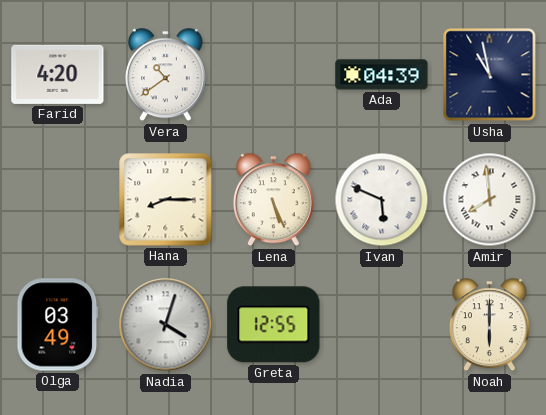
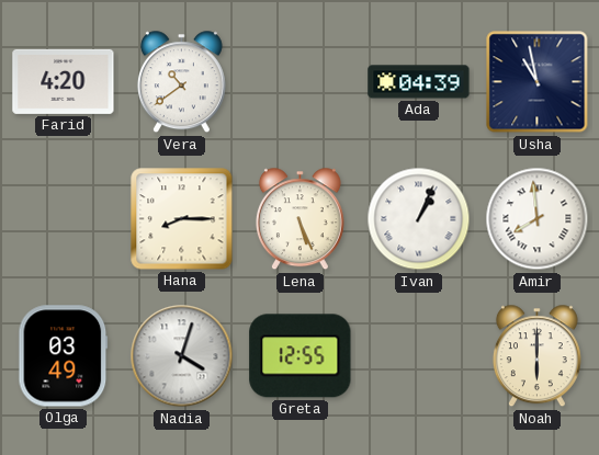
Ivan: 5:49 -> 1:04 (419, 219)
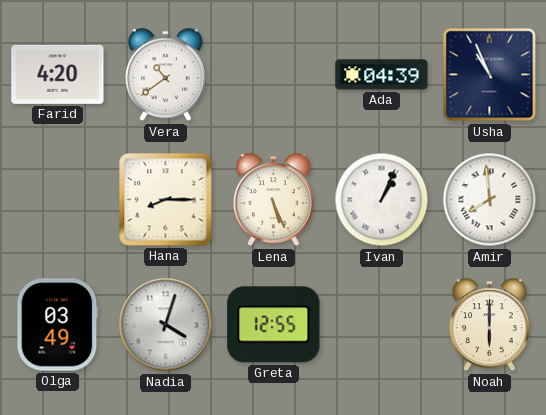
Usha: 10:58 -> 10:56 (490, 75)
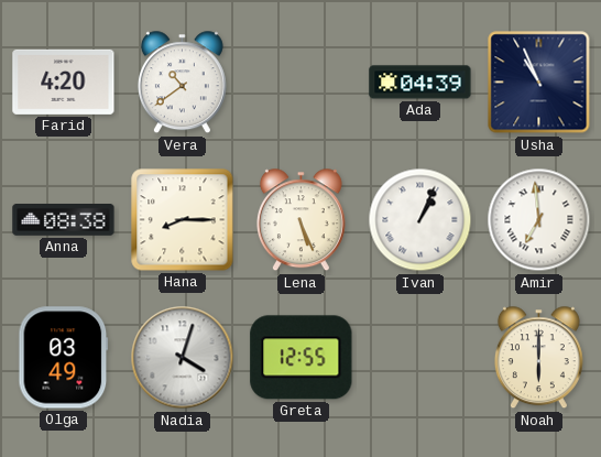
Anna: none -> 08:38 (64, 220)
Amir: 7:59 -> 6:59 (539, 220)
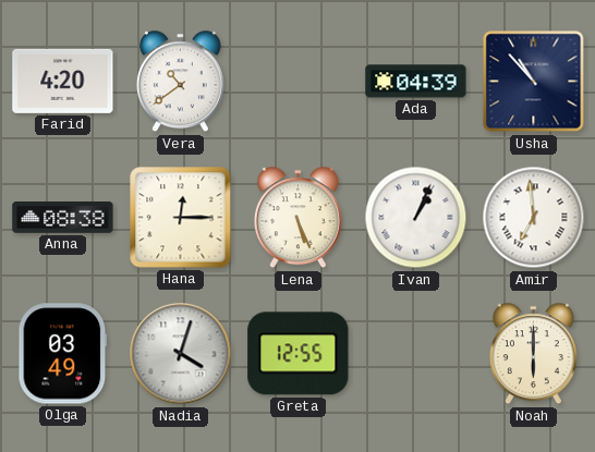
Usha: 10:56 -> 10:53 (534, 82)
Hana: 8:15 -> 12:15 (181, 218)
